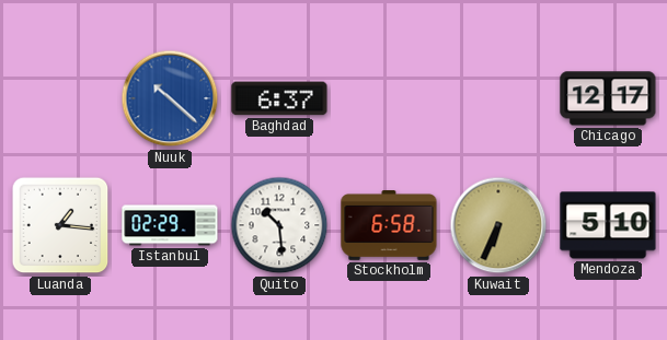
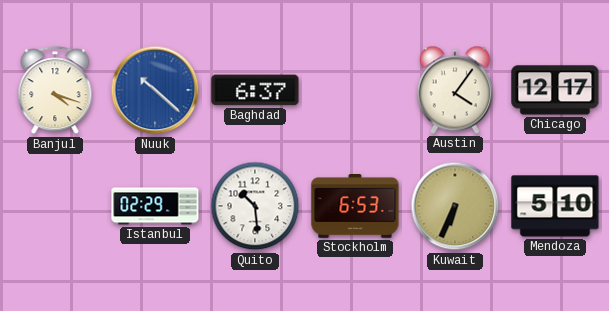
Banjul: none -> 4:18 (55, 91)
Austin: none -> 4:06 (455, 90)
Luanda: 1:16 -> none (60, 225)
Stockholm: 6:58 -> 6:53 (355, 207)
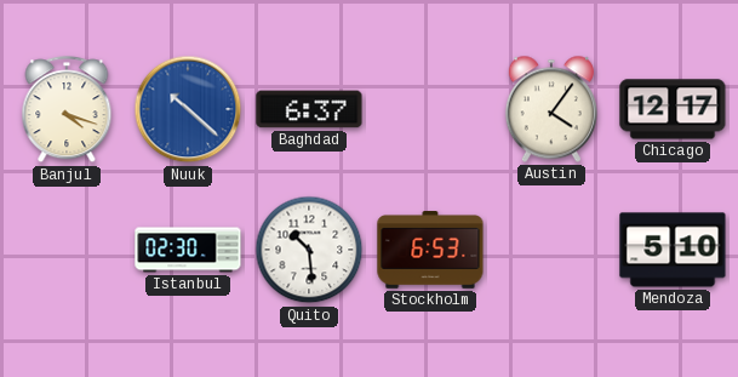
Istanbul: 02:29 -> 02:30 (188, 250)
Kuwait: 6:34 -> none (455, 206)
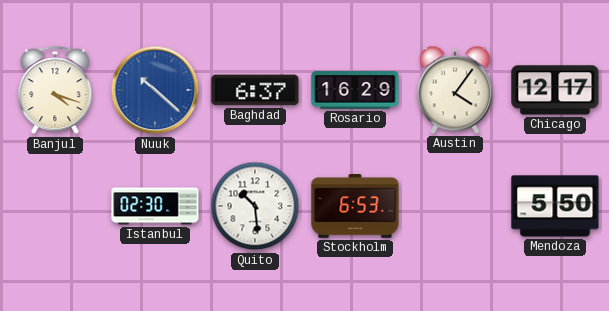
Rosario: none -> 16:29 (355, 90)
Mendoza: 5:10 -> 5:50 (555, 206)
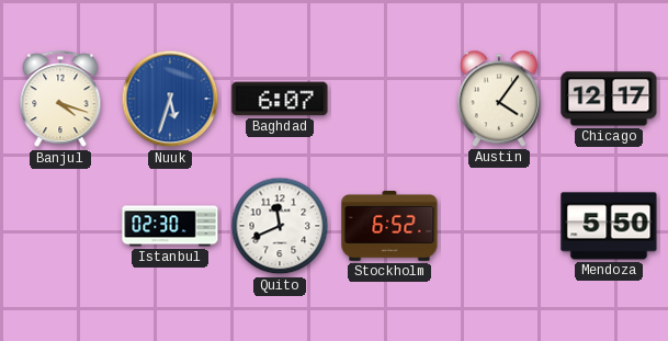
Nuuk: 10:22 -> 5:33 (170, 99)
Baghdad: 6:37 -> 6:07 (280, 99)
Rosario: 16:29 -> none (355, 90)
Quito: 10:29 -> 11:41 (280, 226)
Stockholm: 6:53 -> 6:52 (389, 227)
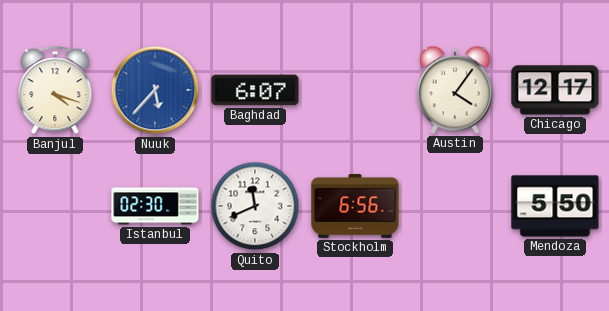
Nuuk: 5:33 -> 5:37 (155, 90)
Stockholm: 6:52 -> 6:56 (355, 207)
